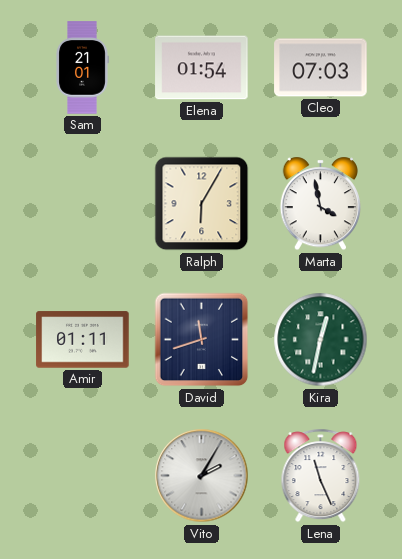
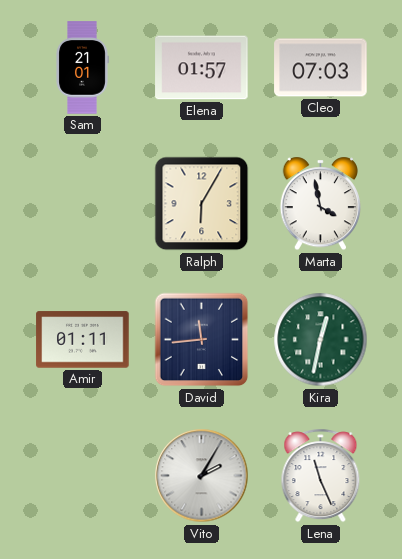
Elena: 01:54 -> 01:57 (202, 68)
David: 11:42 -> 11:44 (202, 340)
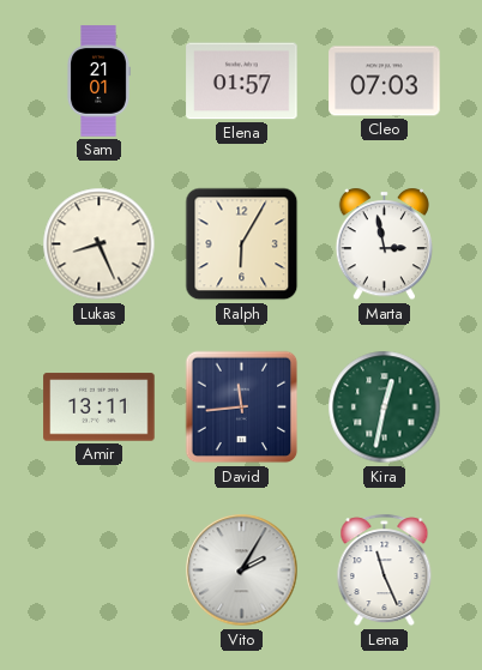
Lukas: none -> 8:26 (100, 245)
Marta: 3:58 -> 2:58 (384, 245)
Amir: 01:11 -> 13:11 (100, 408)
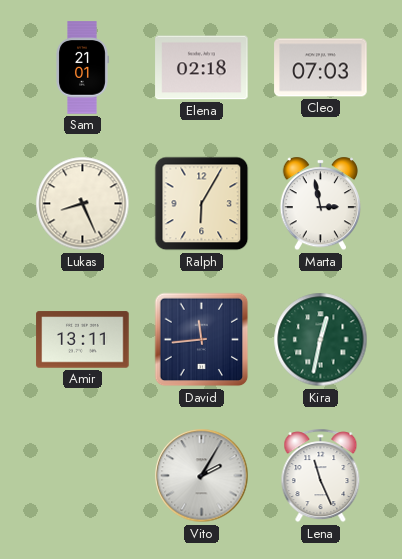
Elena: 01:57 -> 02:18 (202, 68)
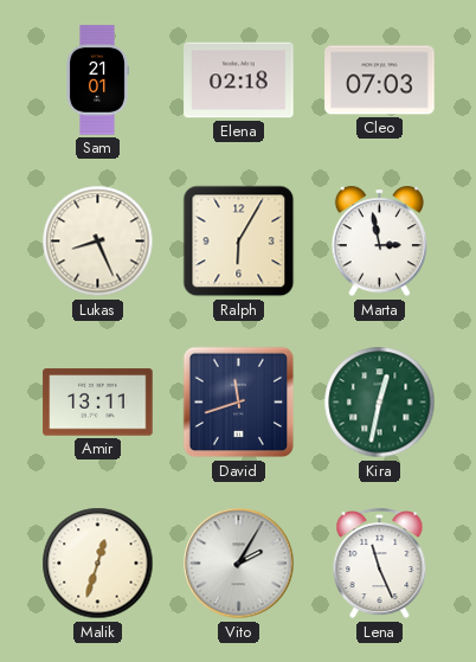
David: 11:44 -> 11:42 (239, 403)
Malik: none -> 12:33 (98, 564)
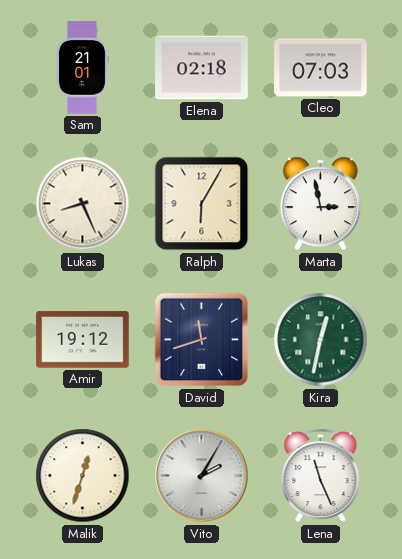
Amir: 13:11 -> 19:12 (83, 340)
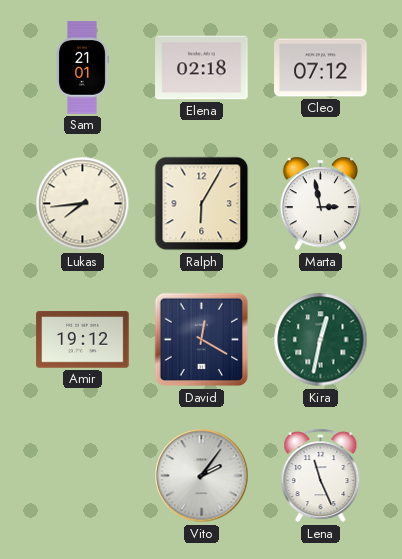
Cleo: 07:03 -> 07:12 (321, 68)
Lukas: 8:26 -> 7:44 (83, 204)
David: 11:42 -> 12:20 (202, 340)
Malik: 12:33 -> none (83, 476)
Vito: 2:05 -> 2:06 (202, 476)
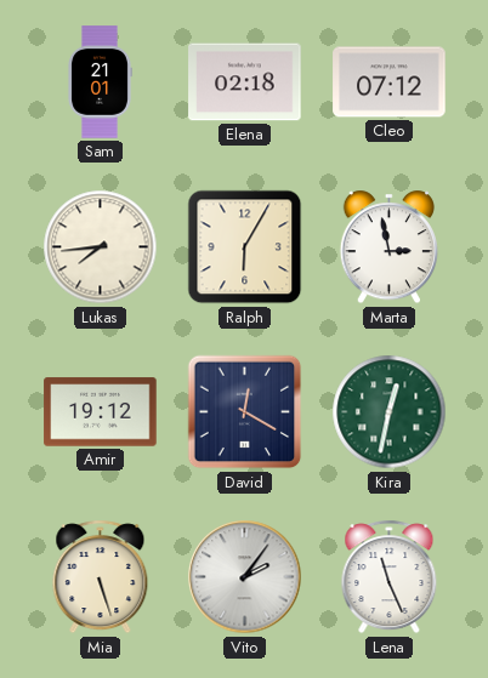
Mia: none -> 5:27 (101, 577)
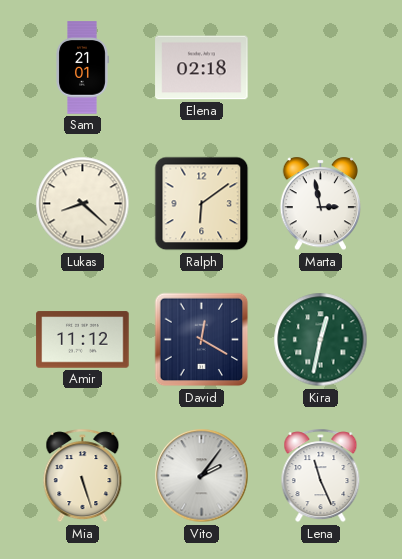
Cleo: 07:12 -> none (390, 82)
Lukas: 7:44 -> 8:22 (83, 204)
Ralph: 6:05 -> 6:09 (202, 204)
Amir: 19:12 -> 11:12 (83, 340)
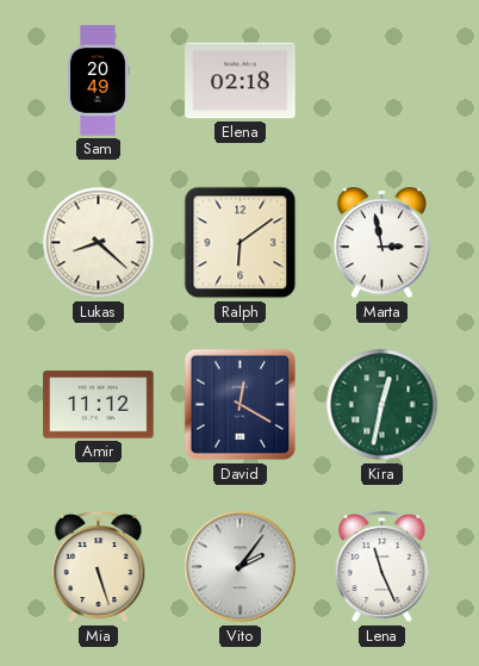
Sam: 21:01 -> 20:49 (98, 81)
